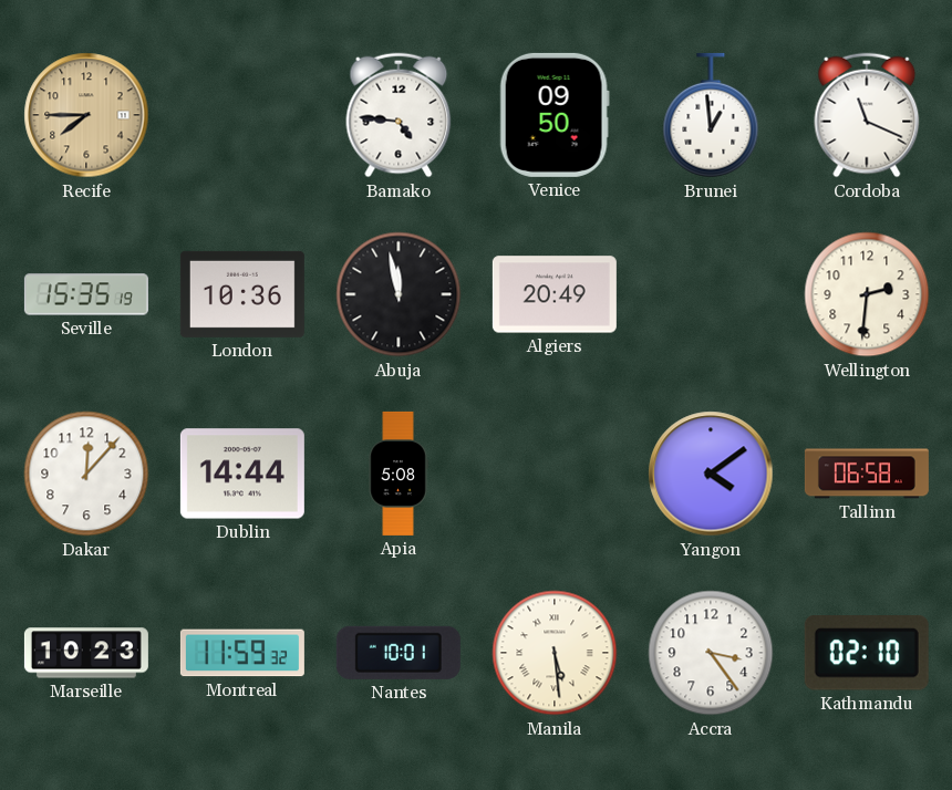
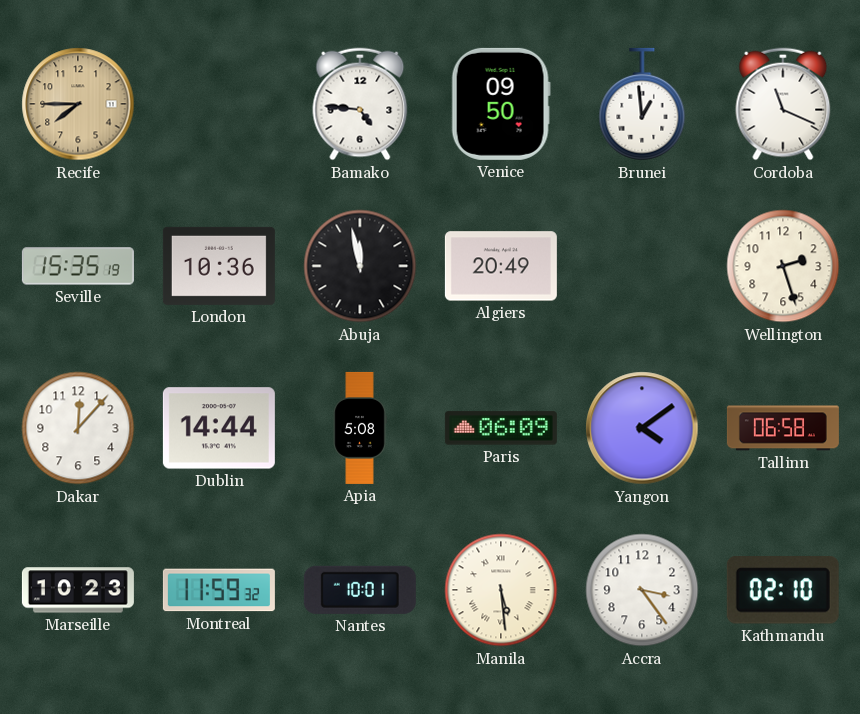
Wellington: 2:31 -> 2:27 (783, 266)
Paris: none -> 06:09 (501, 428)
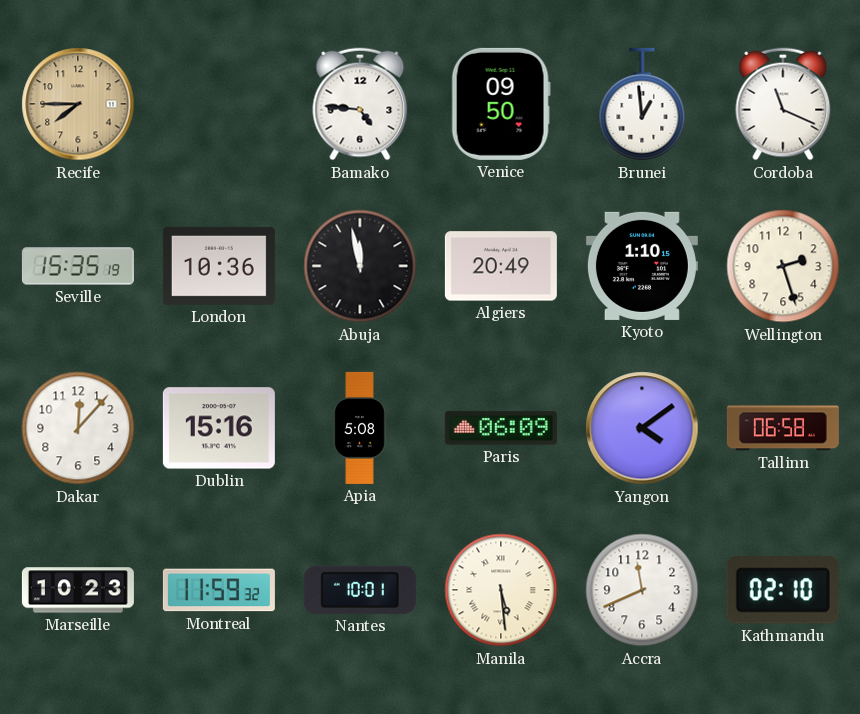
Kyoto: none -> 1:10 (642, 266)
Dublin: 14:44 -> 15:16 (219, 428)
Accra: 3:24 -> 11:41 (642, 590)
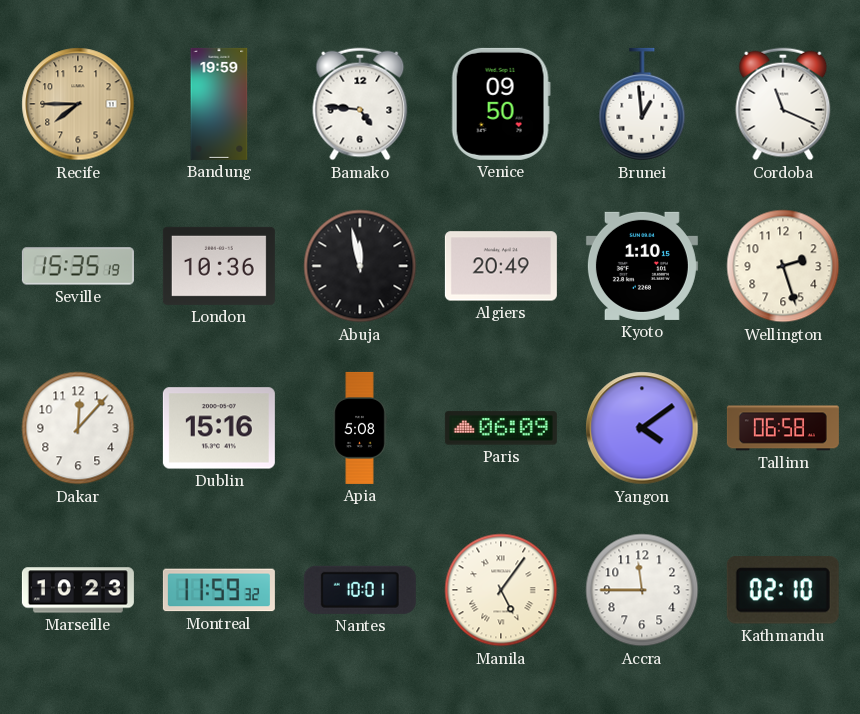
Bandung: none -> 19:59 (219, 104)
Manila: 5:29 -> 5:06 (501, 590)
Accra: 11:41 -> 11:45 (642, 590)
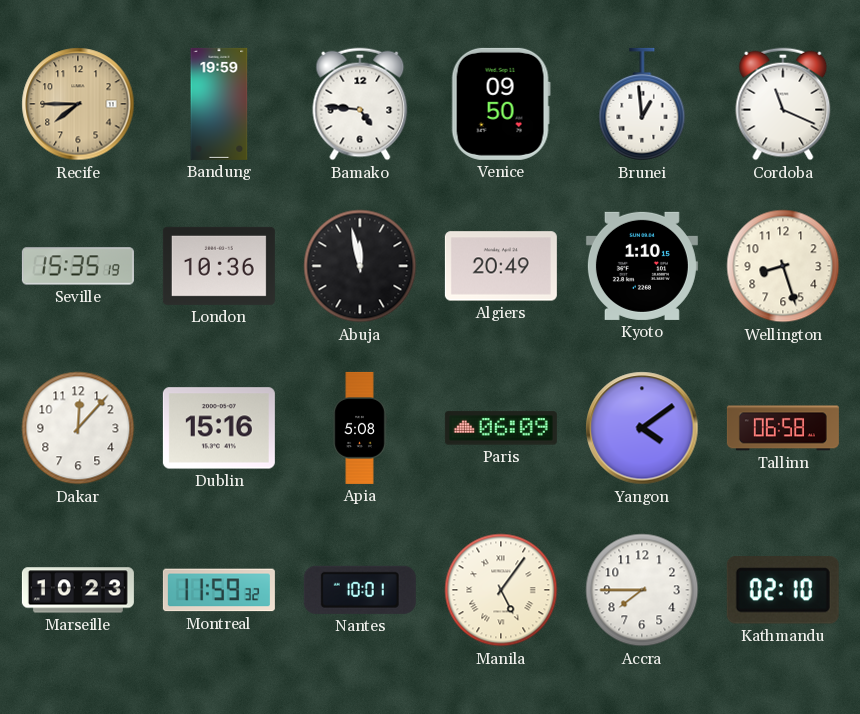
Wellington: 2:27 -> 8:27 (783, 266)
Accra: 11:45 -> 7:45 (642, 590)
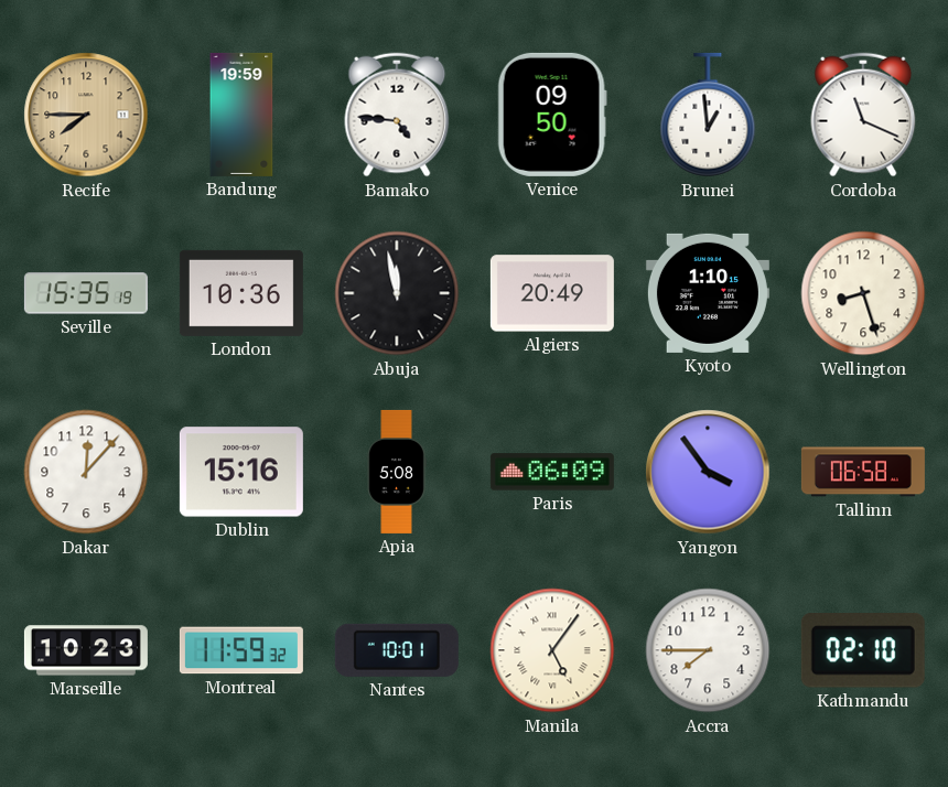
Yangon: 4:09 -> 3:54 (708, 472)
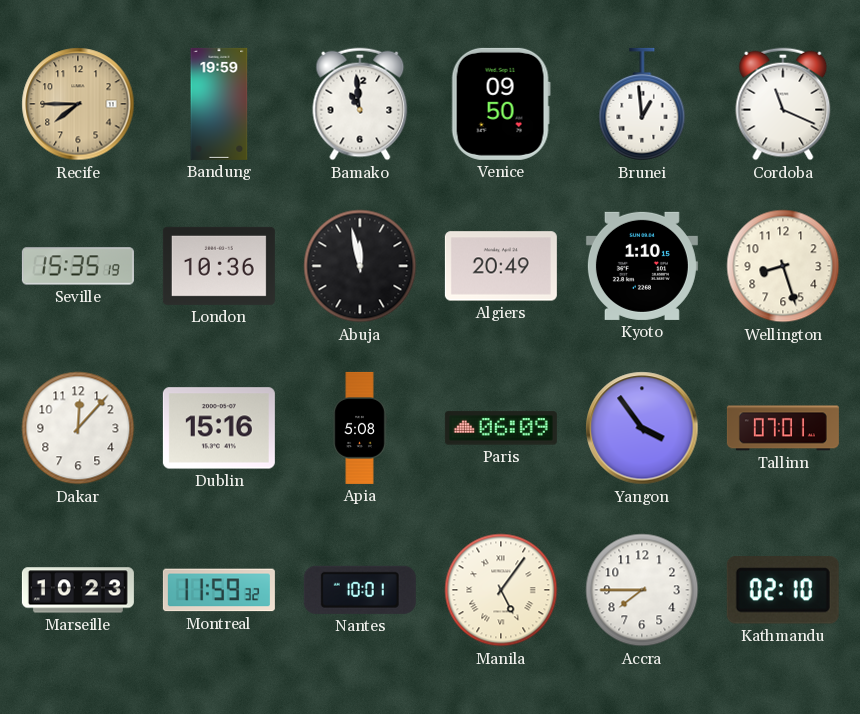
Bamako: 4:46 -> 10:59 (360, 104)
Tallinn: 06:58 -> 07:01 (783, 428)
